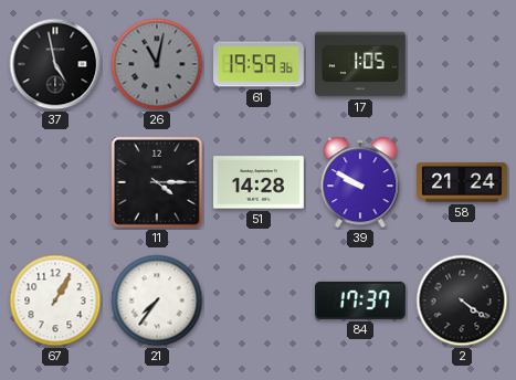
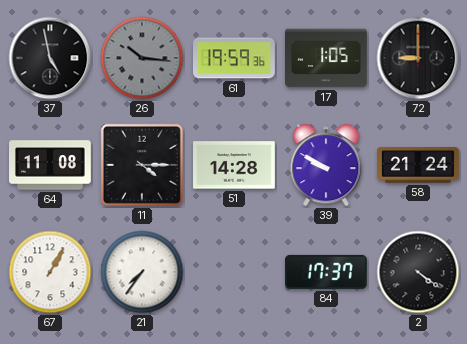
26: 11:02 -> 10:16 (142, 58)
72: none -> 9:00 (418, 58)
64: none -> 11:08 (51, 165)
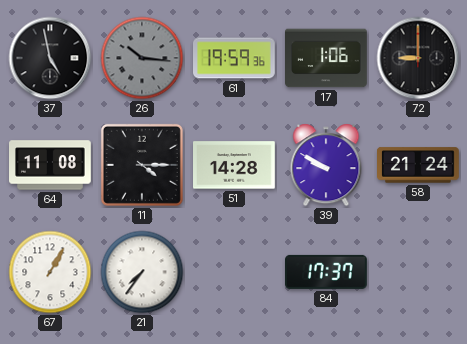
17: 1:05 -> 1:06 (327, 58)
2: 4:21 -> none (418, 272)
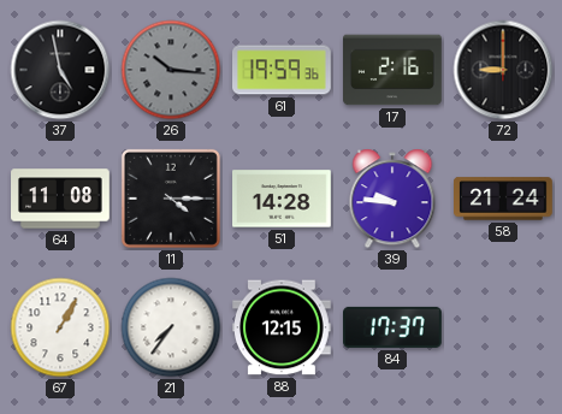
17: 1:06 -> 2:16 (394, 70)
39: 9:50 -> 9:46 (392, 199)
88: none -> 12:15 (283, 327)
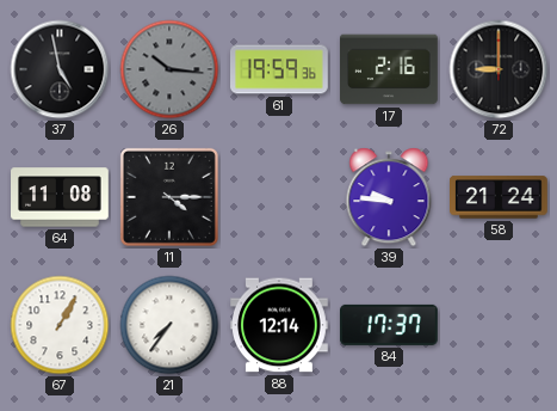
51: 14:28 -> none (283, 199)
88: 12:15 -> 12:14 (280, 325)
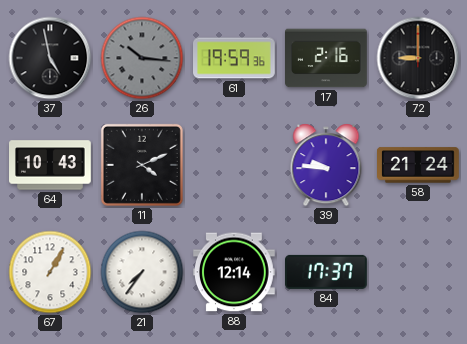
64: 11:08 -> 10:43 (51, 165)
11: 4:15 -> 4:11 (142, 165)
